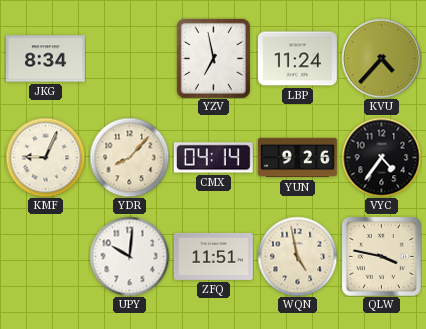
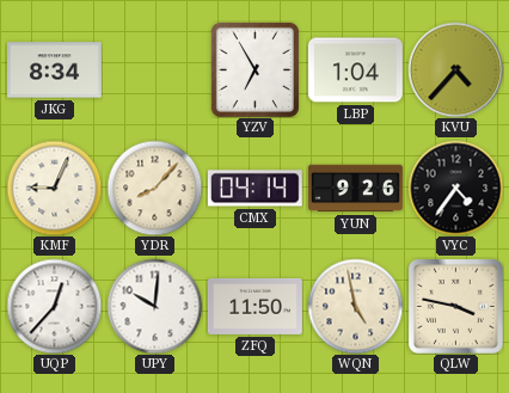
YZV: 6:58 -> 6:55 (254, 69)
LBP: 11:24 -> 1:04 (355, 70)
UQP: none -> 12:37 (54, 306)
ZFQ: 11:51 -> 11:50 (254, 306)
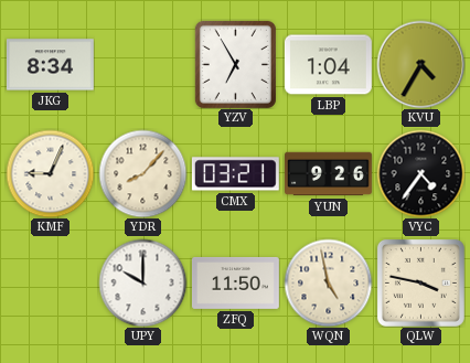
KVU: 4:37 -> 4:35 (420, 64)
CMX: 04:14 -> 03:21 (235, 174)
UQP: 12:37 -> none (54, 306)
UPY: 10:01 -> 10:00 (142, 282)
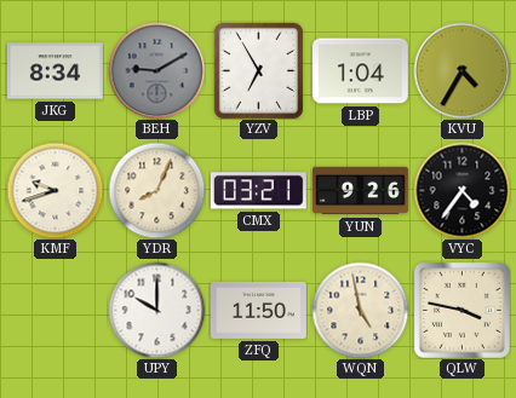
BEH: none -> 9:10 (156, 70)
KMF: 9:04 -> 9:42 (55, 190)
YDR: 8:07 -> 8:04 (156, 190)
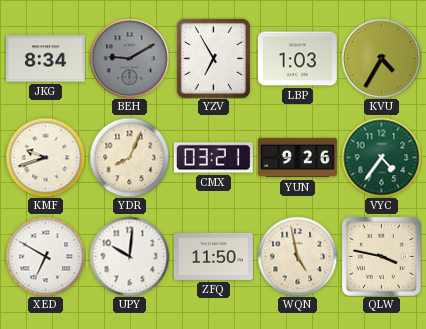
LBP: 1:04 -> 1:03 (297, 59)
VYC dial: black -> green (381, 157)
XED: none -> 6:50 (45, 256)
UPY: 10:00 -> 10:01 (129, 256)
